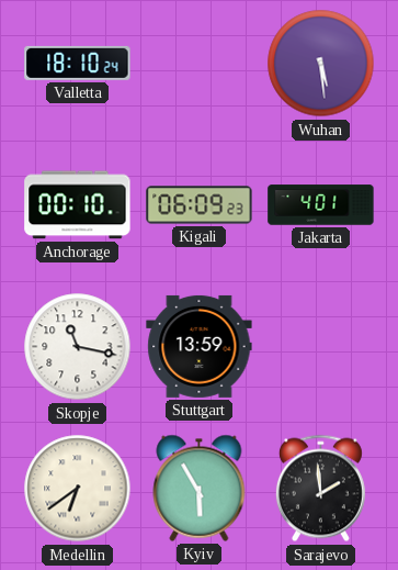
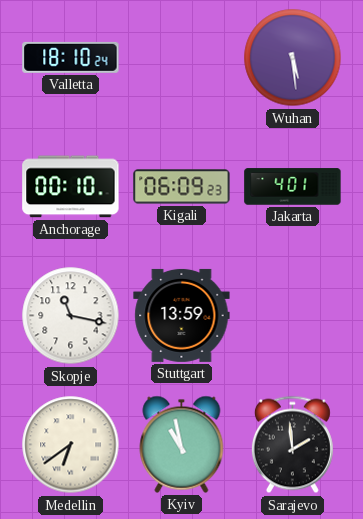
Kyiv: 5:55 -> 10:58 (182, 444)
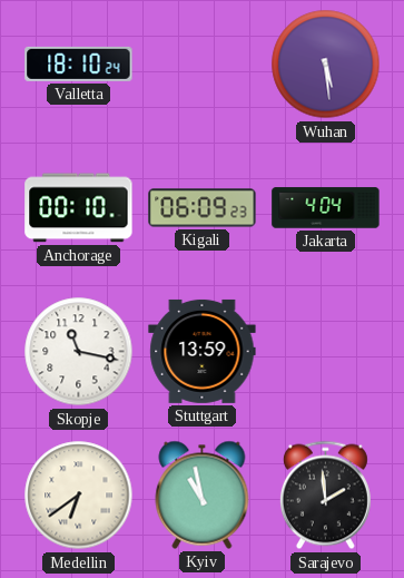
Jakarta: 4:01 -> 4:04 (326, 208)
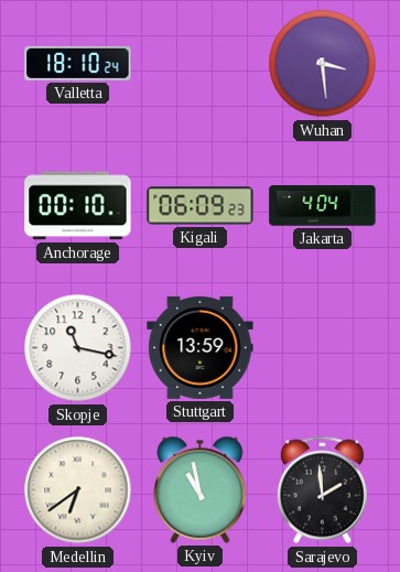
Wuhan: 5:29 -> 3:29 (323, 64)
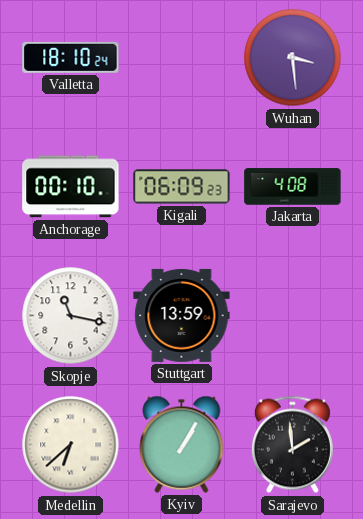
Jakarta: 4:04 -> 4:08 (293, 187)
Medellin: 6:39 -> 6:38 (71, 445)
Kyiv: 10:58 -> 1:05 (182, 444)
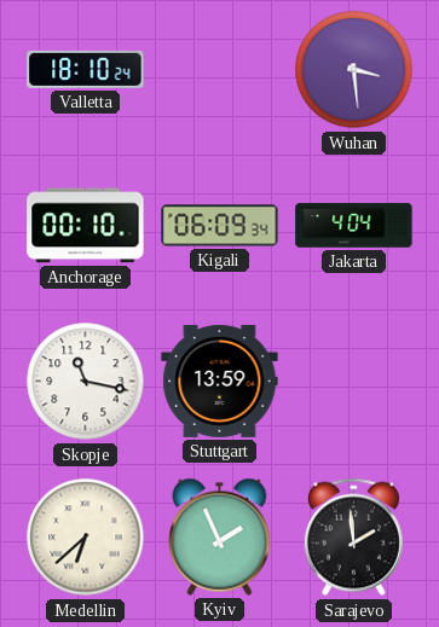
Kigali: 06:09:23 -> 06:09:34 (220, 226)
Jakarta: 4:08 -> 4:04 (354, 226)
Kyiv: 1:05 -> 1:56 (220, 536)
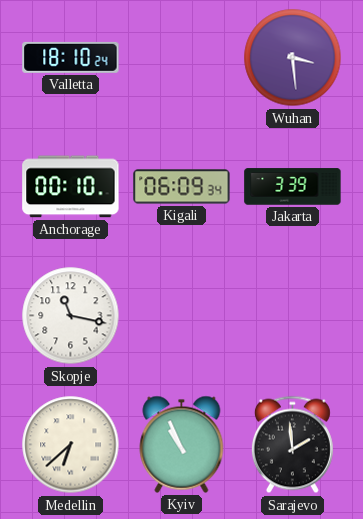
Jakarta: 4:04 -> 3:39 (293, 187)
Stuttgart: 13:59 -> none (220, 381)
Kyiv: 1:56 -> 10:56 (182, 444)
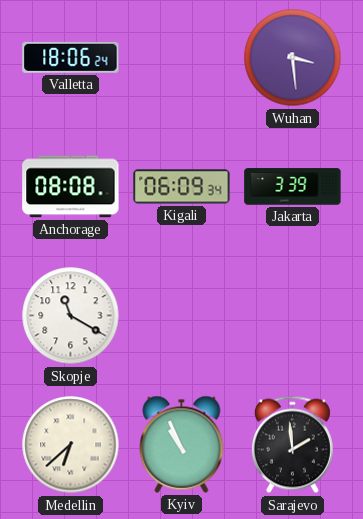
Valletta: 18:10 -> 18:06 (71, 57)
Anchorage: 00:10 -> 08:08 (71, 187)
Skopje: 11:17 -> 11:20 (71, 316)
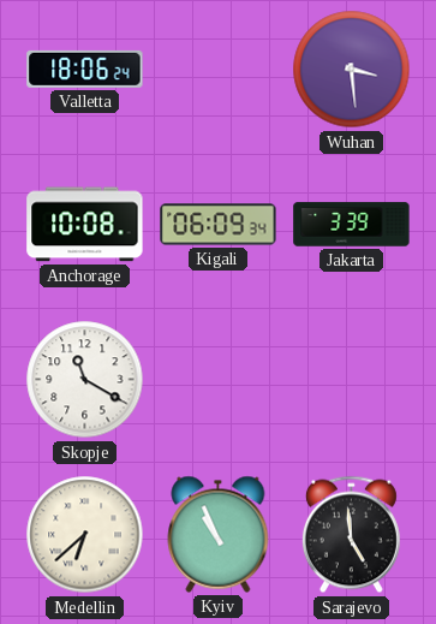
Anchorage: 08:08 -> 10:08 (85, 225)
Sarajevo: 1:59 -> 4:59 (351, 535)
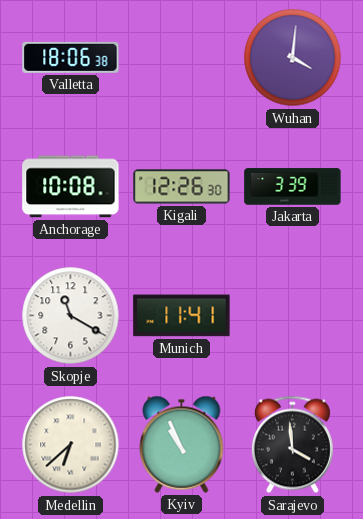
Valletta: 18:06:24 -> 18:06:38 (71, 57)
Wuhan: 3:29 -> 4:01 (293, 58)
Kigali: 06:09 -> 12:26 (182, 187)
Munich: none -> 11:41 (182, 316)
Sarajevo: 4:59 -> 3:59 (292, 445)
